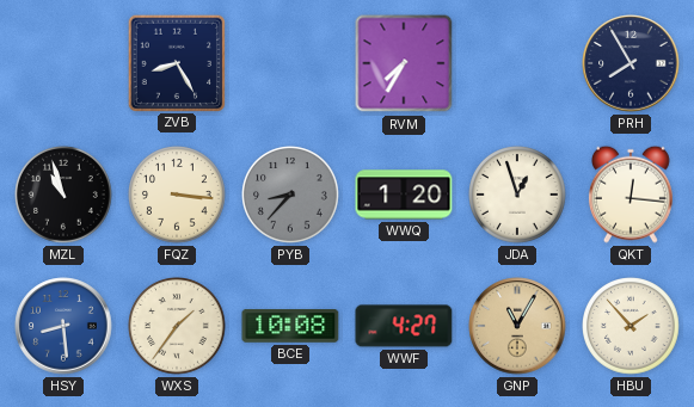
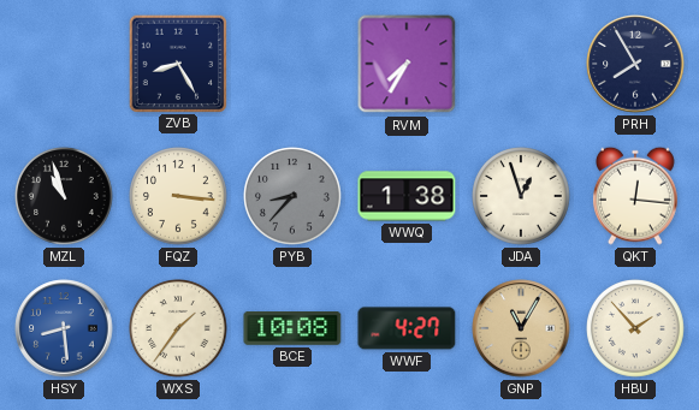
WWQ: 1:20 -> 1:38 (407, 196)
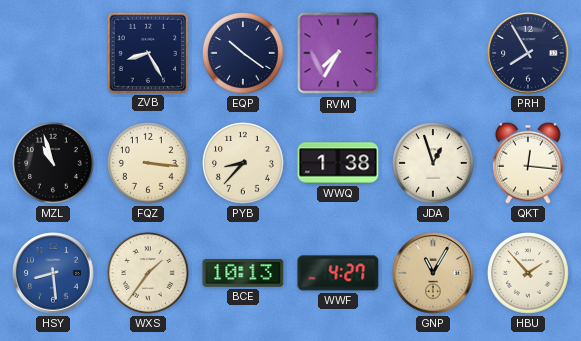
EQP: none -> 10:21 (244, 54)
PYB dial: grey -> cream (244, 164)
BCE: 10:08 -> 10:13 (243, 274)
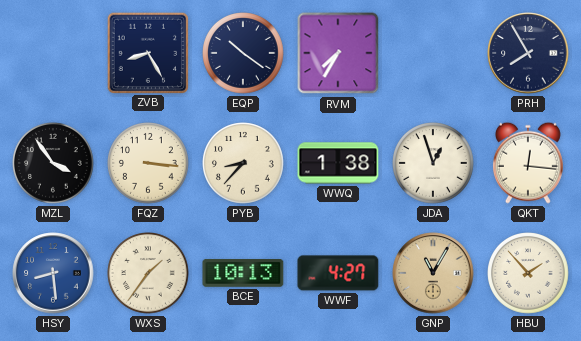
MZL: 10:57 -> 3:54 (54, 164)
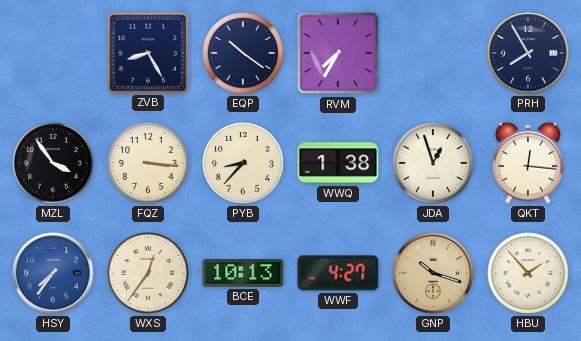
HSY: 8:29 -> 7:36 (53, 273)
WXS: 1:36 -> 12:36 (149, 274)
GNP: 11:05 -> 10:18 (433, 273)
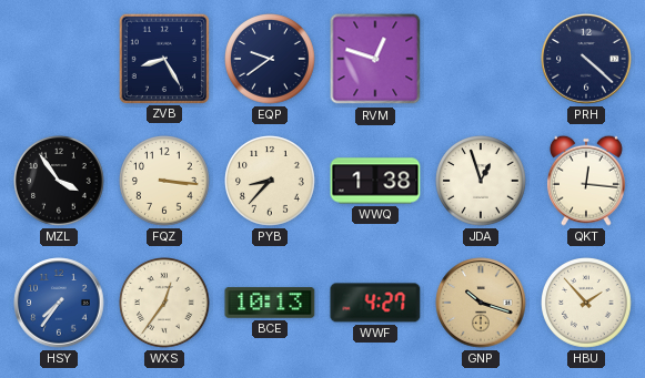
EQP: 10:21 -> 9:39 (271, 60)
RVM: 7:35 -> 12:48 (375, 59)
PRH: 7:55 -> 4:22 (586, 59)
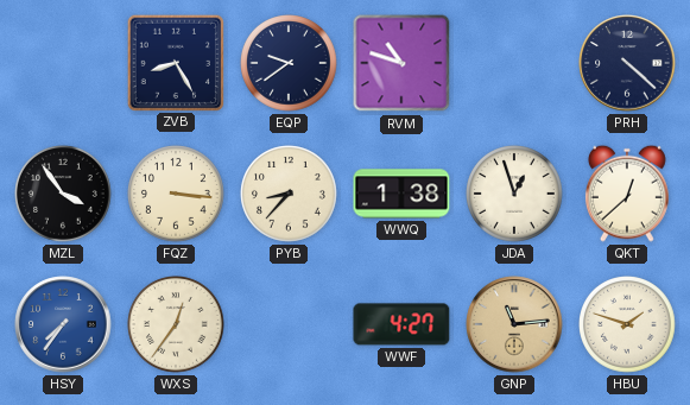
RVM: 12:48 -> 10:48 (401, 63)
QKT: 12:16 -> 12:38 (627, 194)
BCE: 10:13 -> none (270, 304)
GNP: 10:18 -> 11:14 (514, 324)
HBU: 1:53 -> 1:48 (628, 325)
